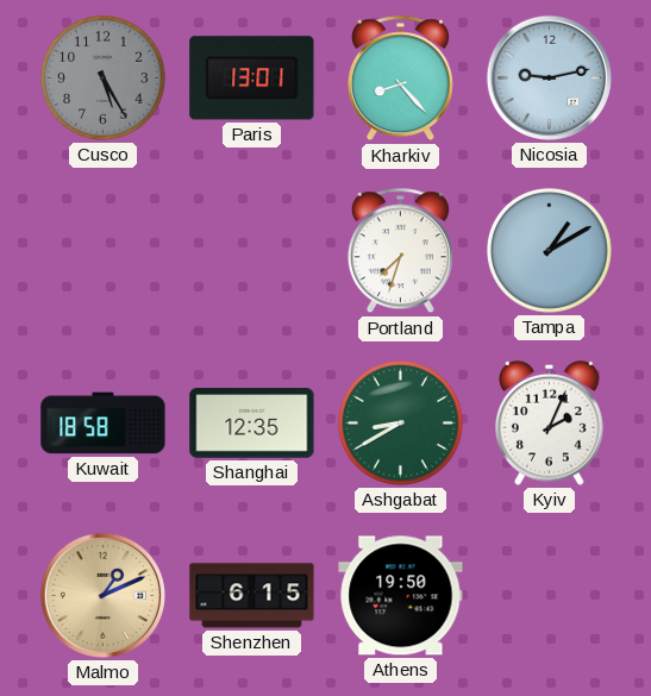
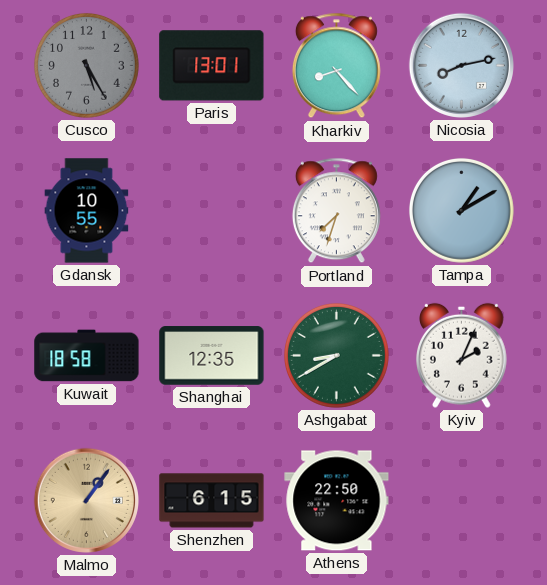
Nicosia: 9:13 -> 8:13 (461, 65)
Gdansk: none -> 10:55 (87, 211)
Malmo: 1:11 -> 1:06 (86, 500)
Athens: 19:50 -> 22:50 (337, 501)
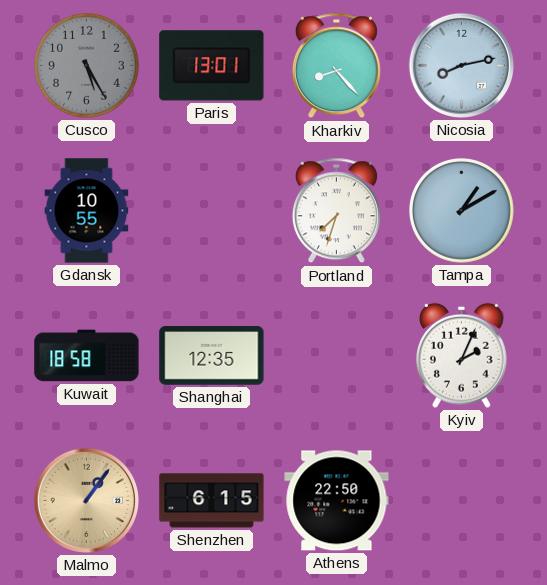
Ashgabat: 8:40 -> none (336, 355)
